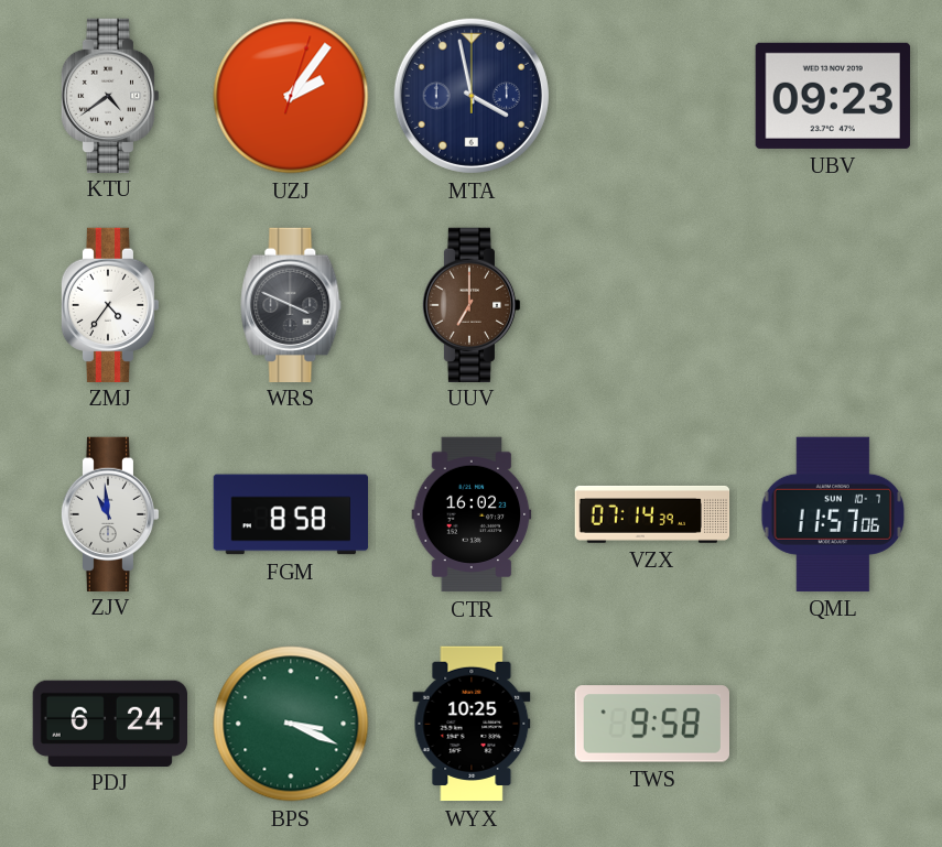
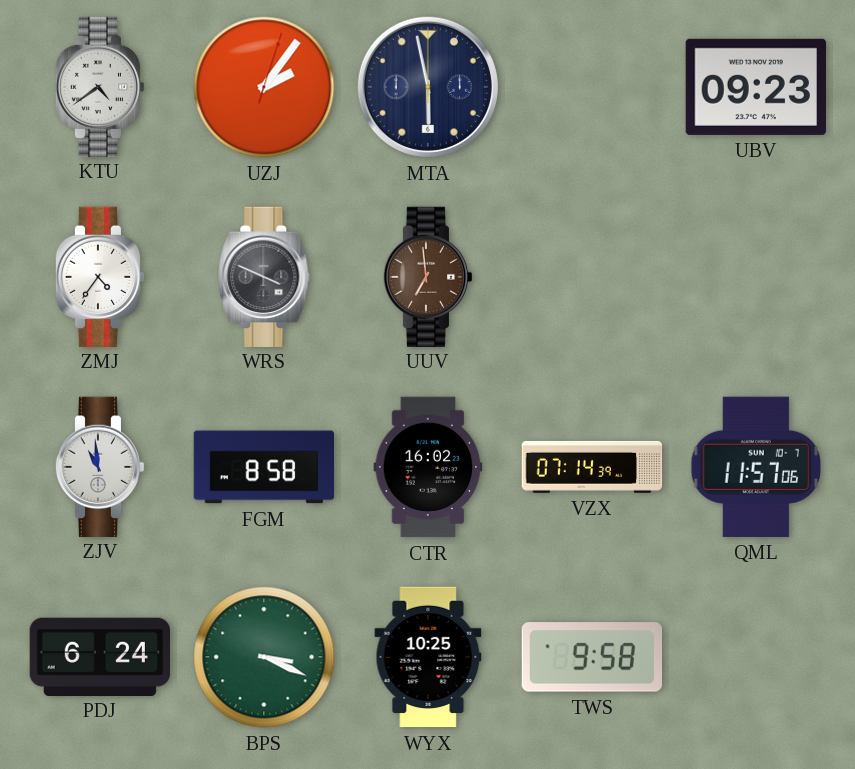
MTA: 3:58 -> 5:58 (428, 87)
UUV: 7:00 -> 6:59 (428, 276)
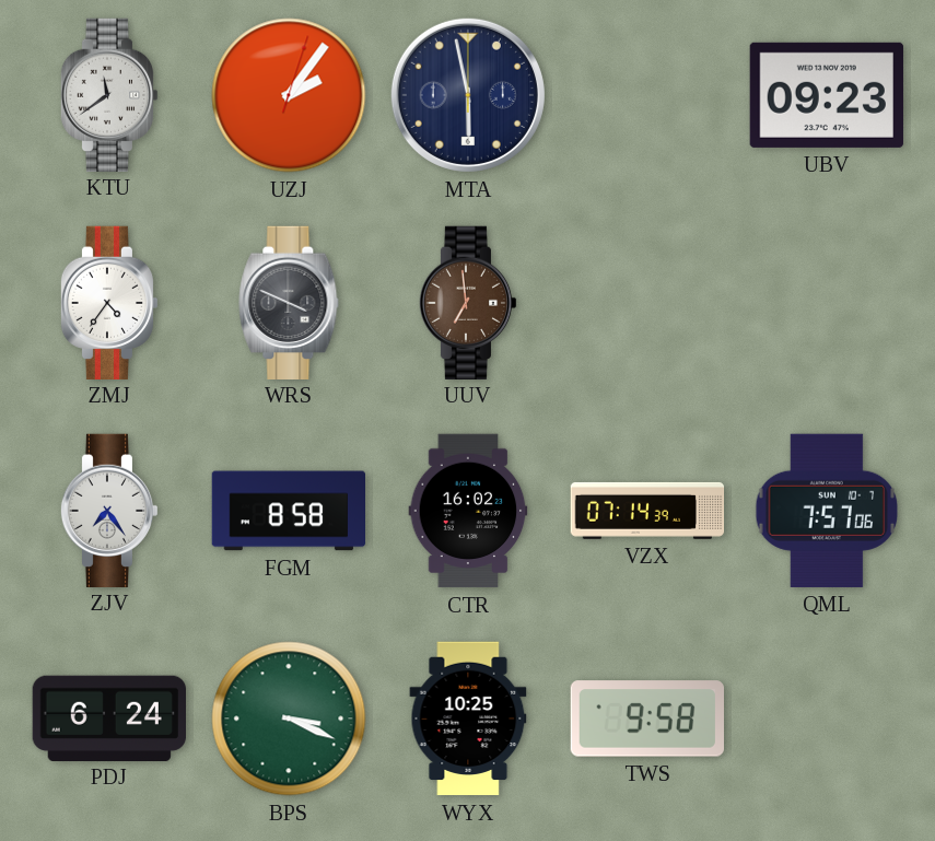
KTU: 4:39 -> 11:39 (109, 94)
ZJV: 10:59 -> 7:24 (109, 510)
QML: 11:57 -> 7:57 (827, 511)
